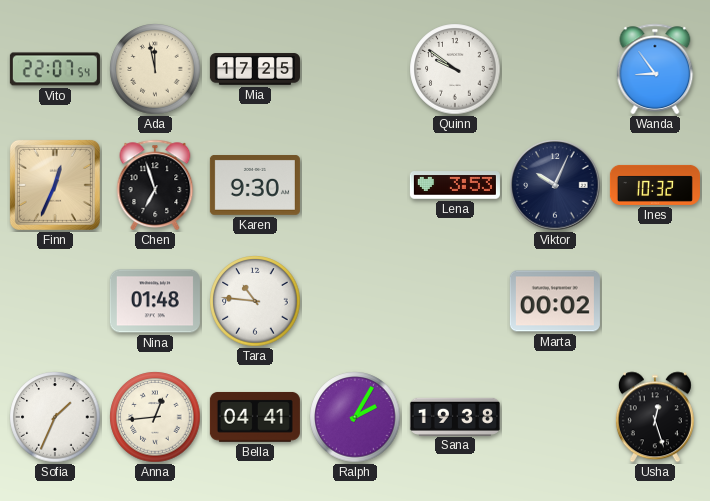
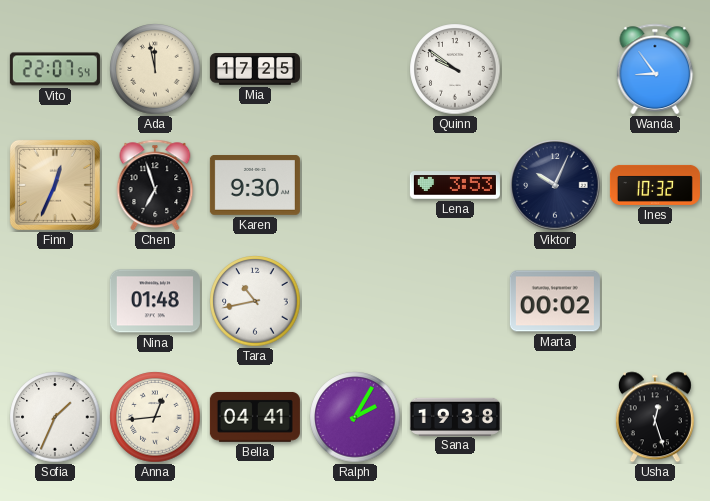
Tara: 10:46 -> 10:43 (255, 301)
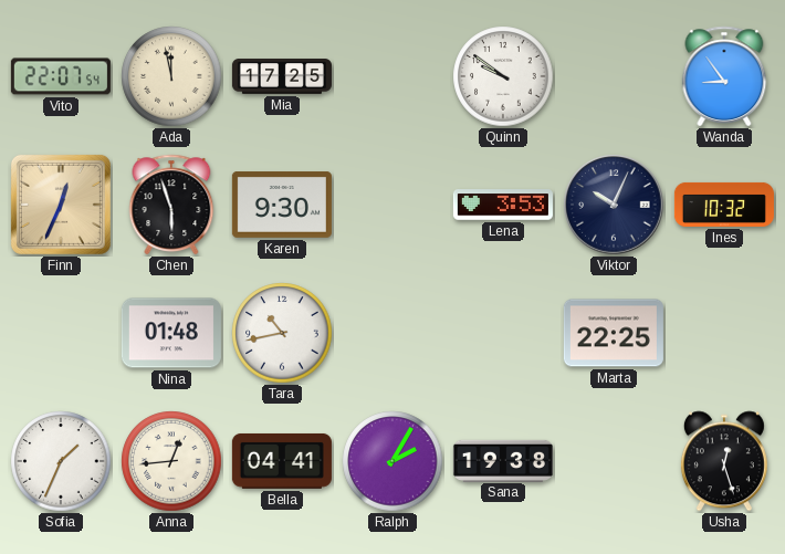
Chen: 6:57 -> 5:57 (171, 205)
Marta: 00:02 -> 22:25 (614, 333)
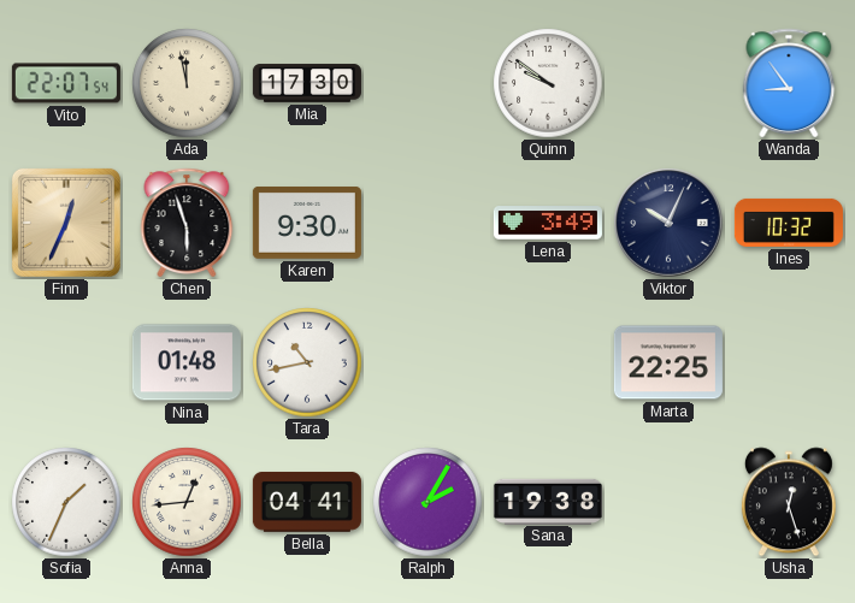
Mia: 17:25 -> 17:30 (307, 83)
Lena: 3:53 -> 3:49 (548, 223)
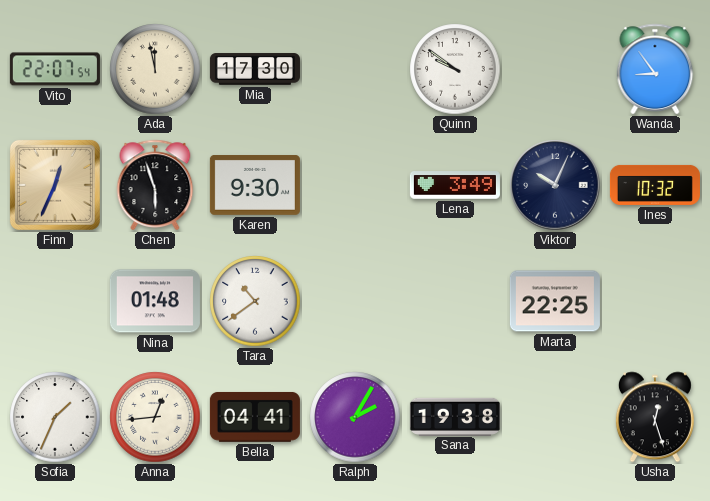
Tara: 10:43 -> 10:39 (255, 301)
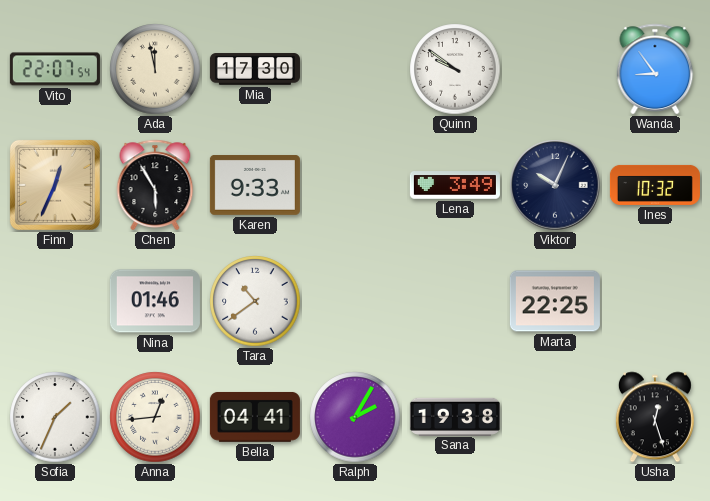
Chen: 5:57 -> 5:55 (155, 185)
Karen: 9:30 -> 9:33 (255, 186)
Nina: 01:48 -> 01:46 (155, 301)
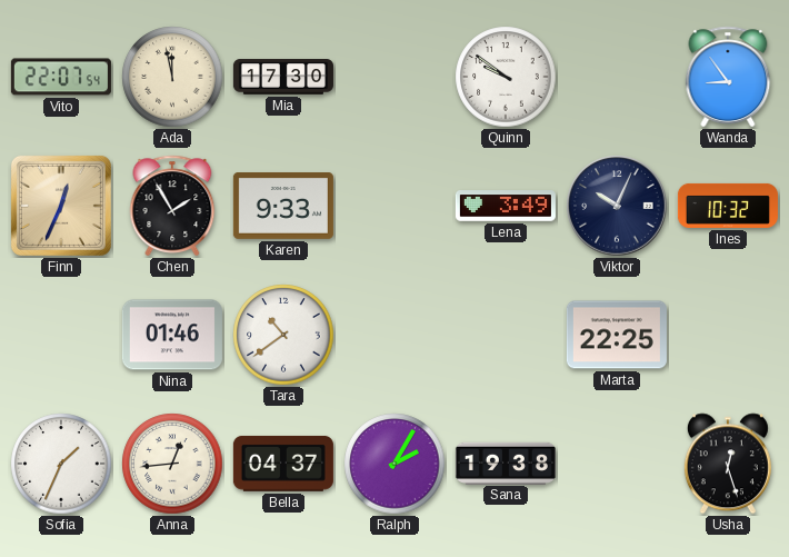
Chen: 5:55 -> 1:55 (172, 206)
Bella: 04:41 -> 04:37 (283, 464)
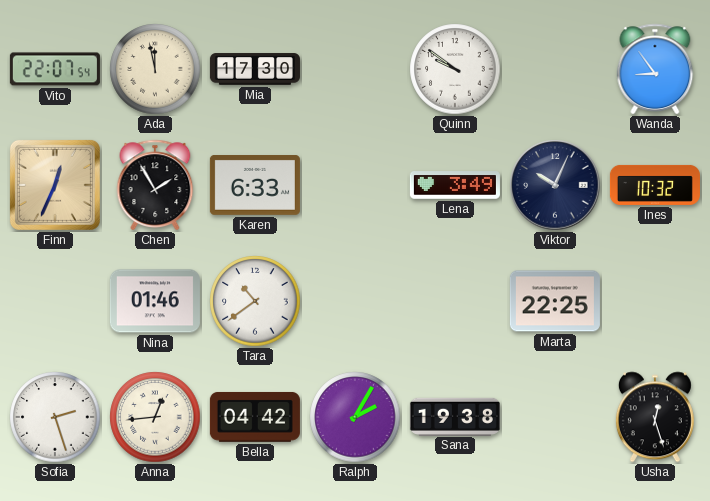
Karen: 9:33 -> 6:33 (255, 186)
Sofia: 1:34 -> 2:27 (55, 417)
Bella: 04:37 -> 04:42 (255, 417)
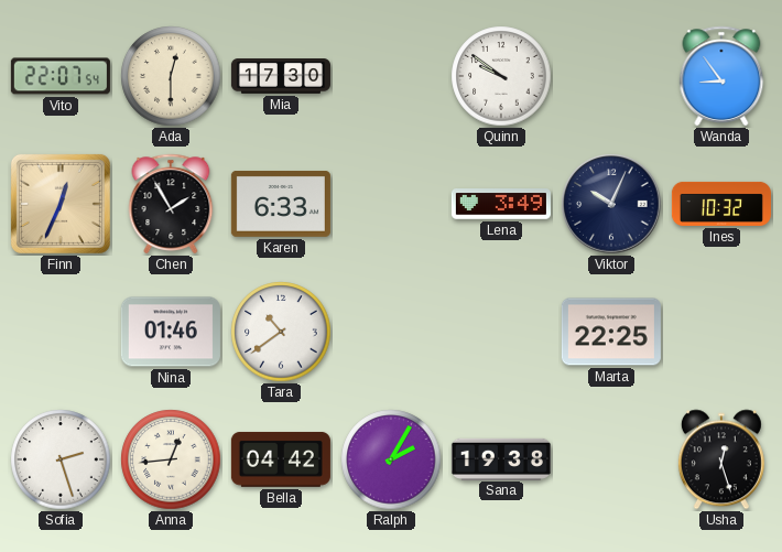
Ada: 11:58 -> 12:30 (171, 76)
